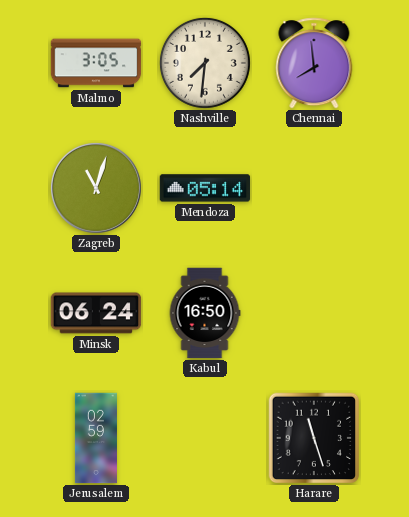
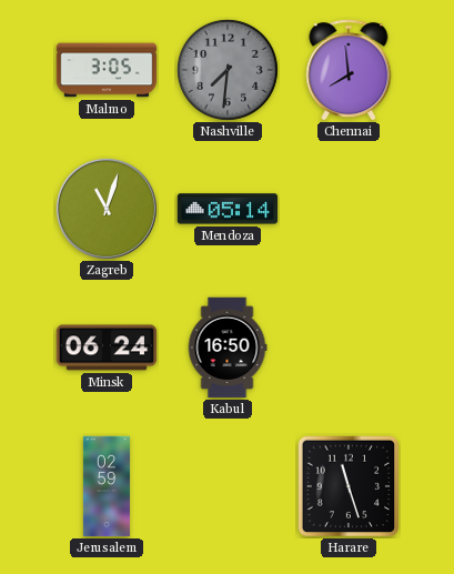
Nashville dial: cream -> grey (228, 70)
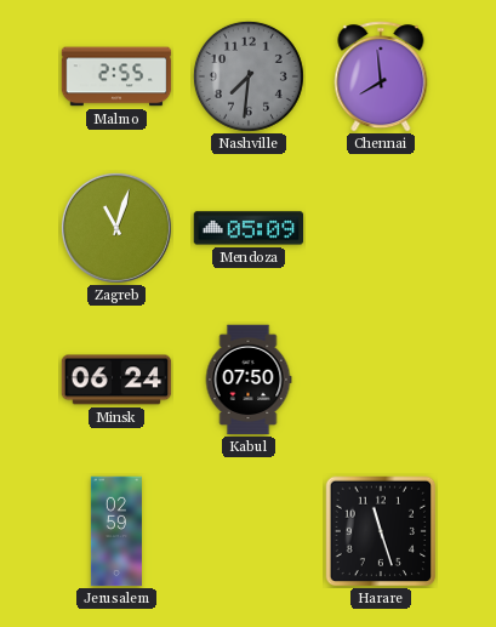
Malmo: 3:05 -> 2:55 (116, 76)
Mendoza: 05:14 -> 05:09 (249, 228)
Kabul: 16:50 -> 07:50 (249, 380)
